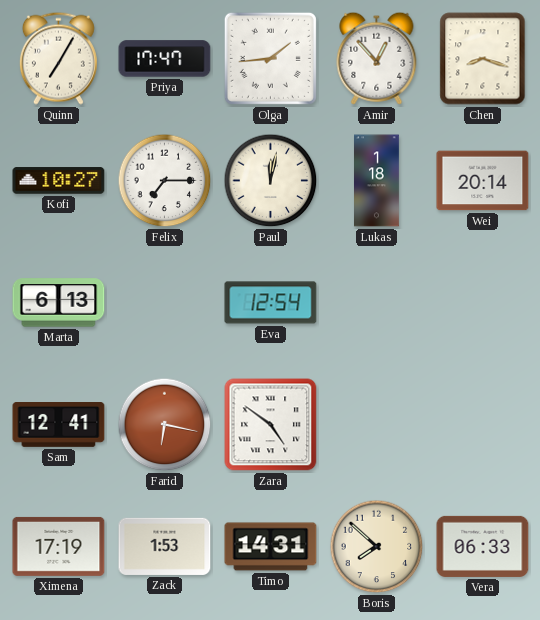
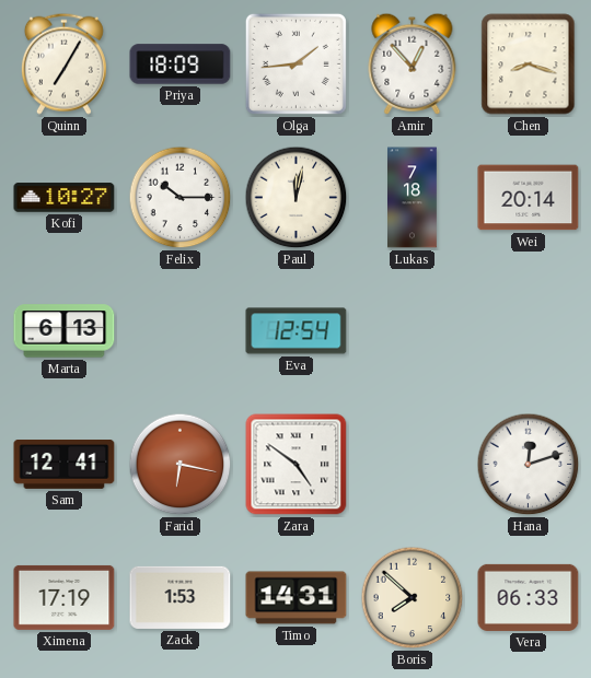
Priya: 17:47 -> 18:09 (181, 65)
Felix: 7:15 -> 10:15 (181, 198)
Lukas: 1:18 -> 7:18 (413, 198)
Hana: none -> 12:12 (529, 465)
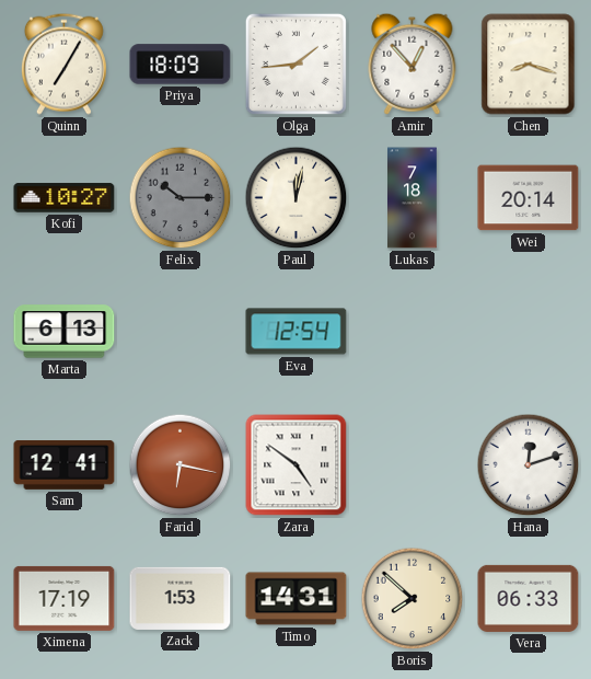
Felix dial: white -> grey (181, 198)
